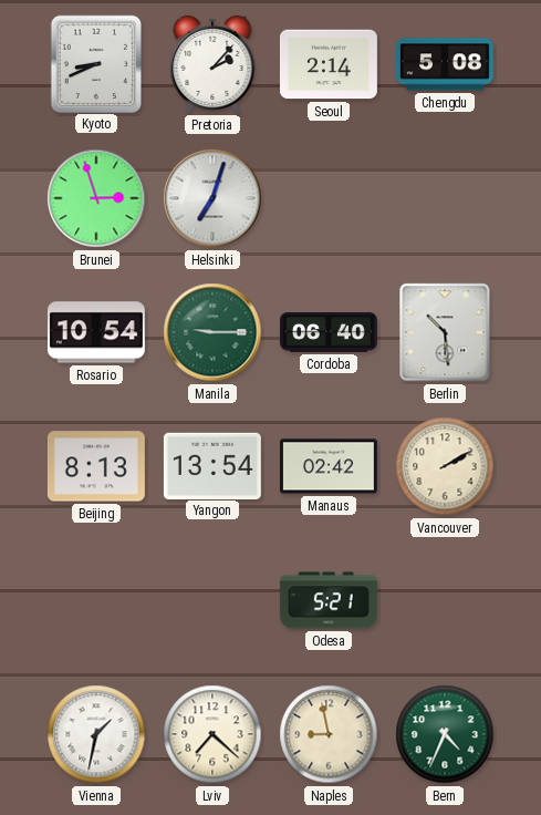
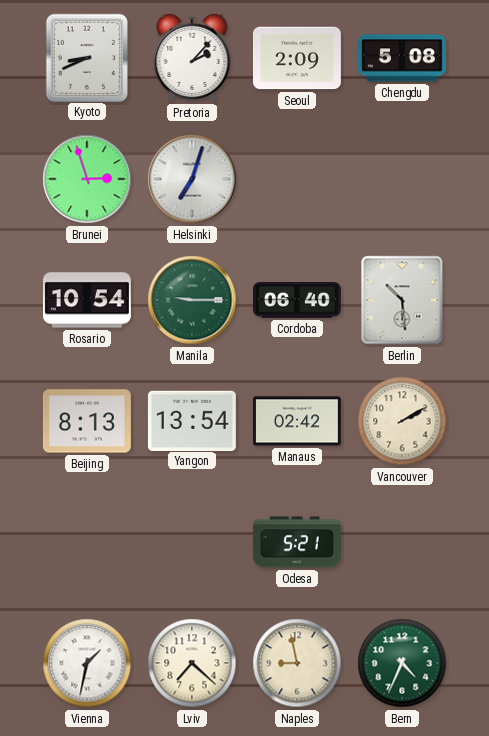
Seoul: 2:14 -> 2:09 (297, 58)
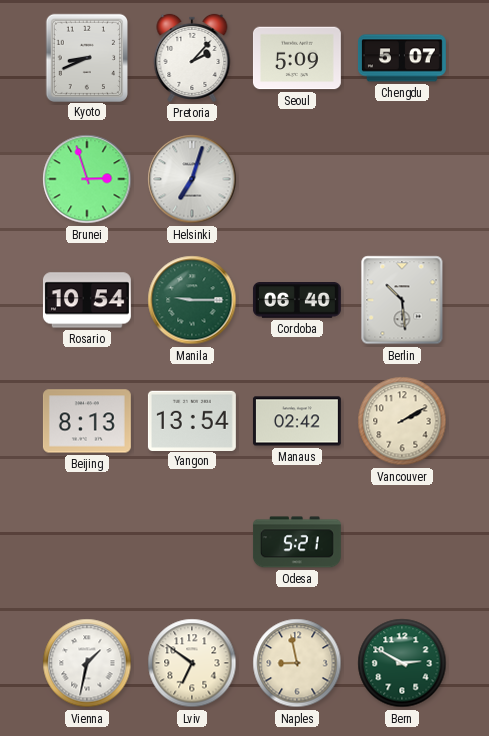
Seoul: 2:09 -> 5:09 (297, 58)
Chengdu: 5:08 -> 5:07 (402, 58)
Lviv: 7:22 -> 6:51 (192, 663)
Bern: 4:34 -> 2:50 (402, 663)
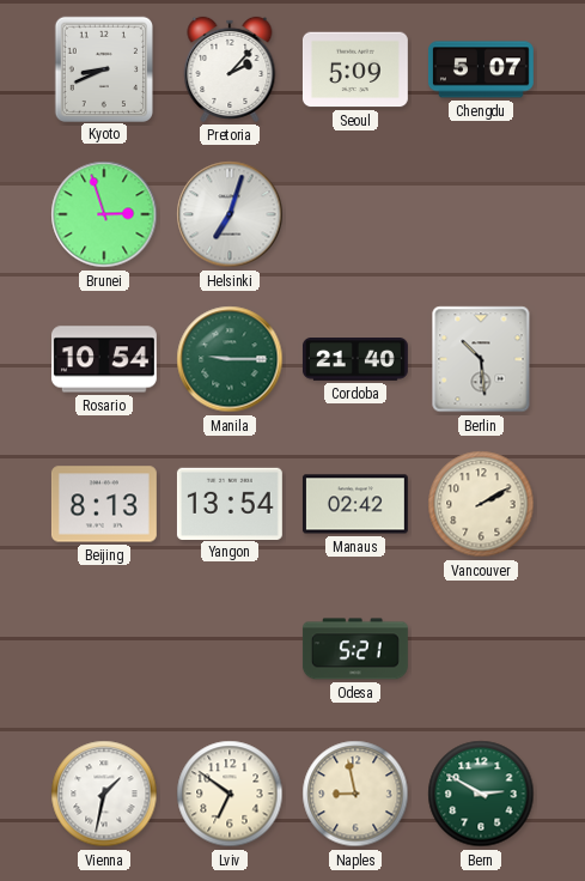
Cordoba: 06:40 -> 21:40 (355, 360)
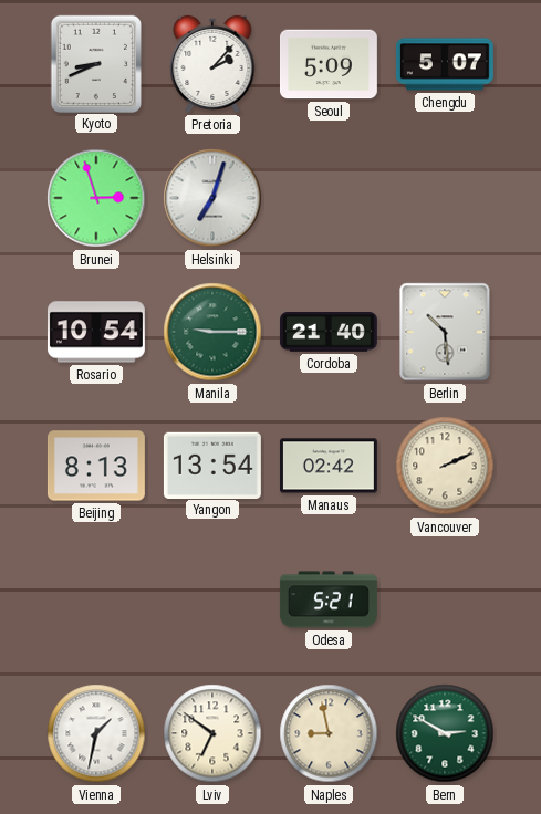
Vancouver: 2:10 -> 2:11 (445, 466)
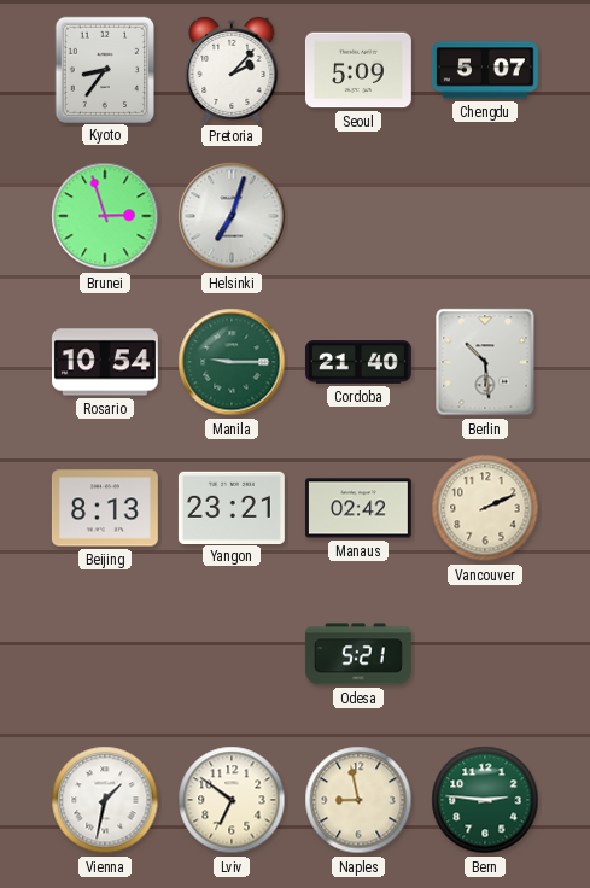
Kyoto: 8:41 -> 8:36 (104, 69)
Yangon: 13:54 -> 23:21 (232, 507)
Bern: 2:50 -> 2:46 (485, 800)
